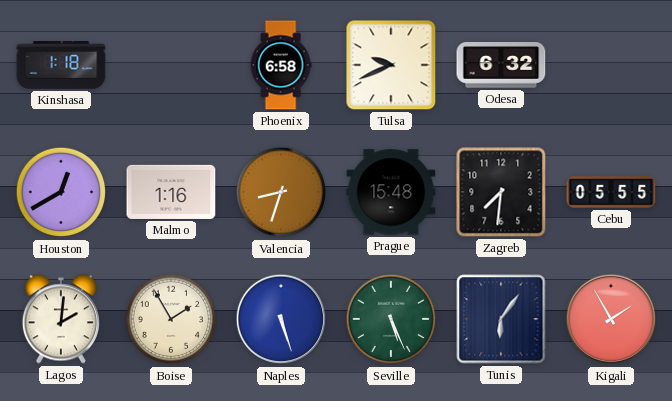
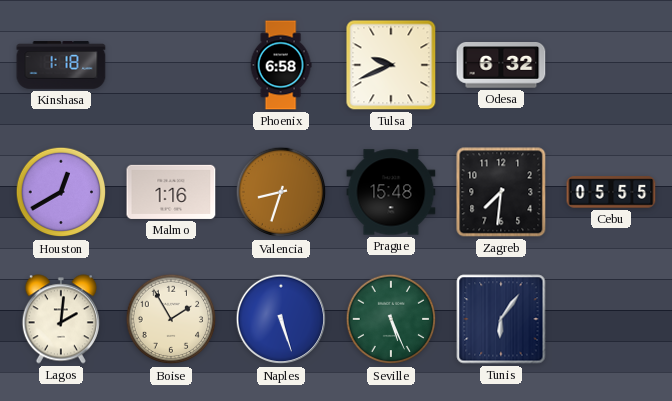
Kigali: 1:55 -> none (611, 319)
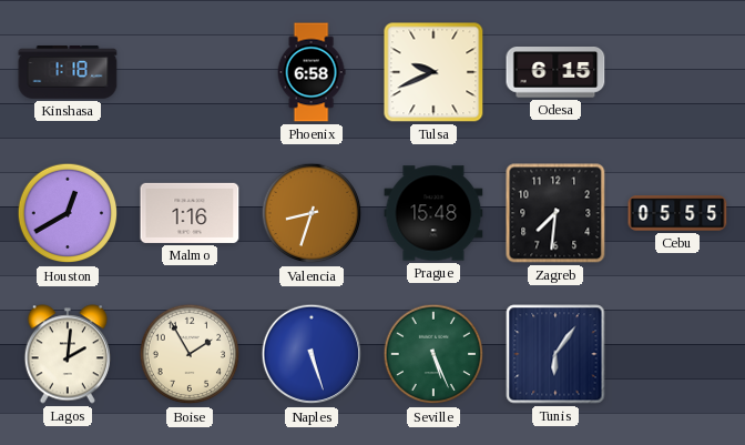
Odesa: 6:32 -> 6:15 (555, 73)
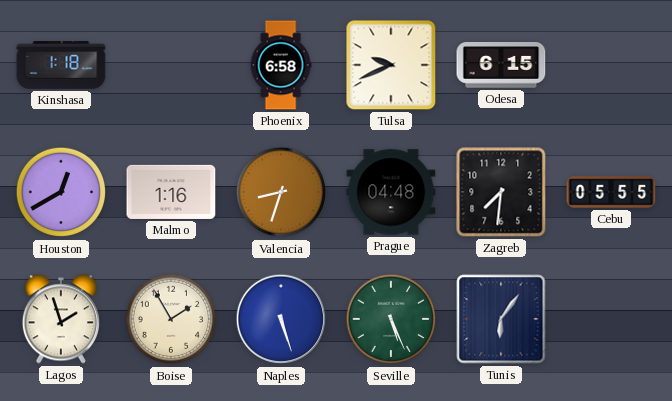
Prague: 15:48 -> 04:48 (391, 192)
Lagos: 2:01 -> 1:57 (61, 319)
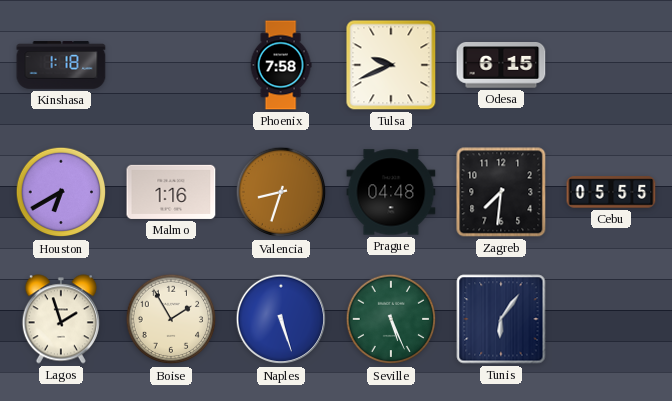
Phoenix: 6:58 -> 7:58 (281, 65)
Houston: 12:40 -> 6:40 (61, 192)
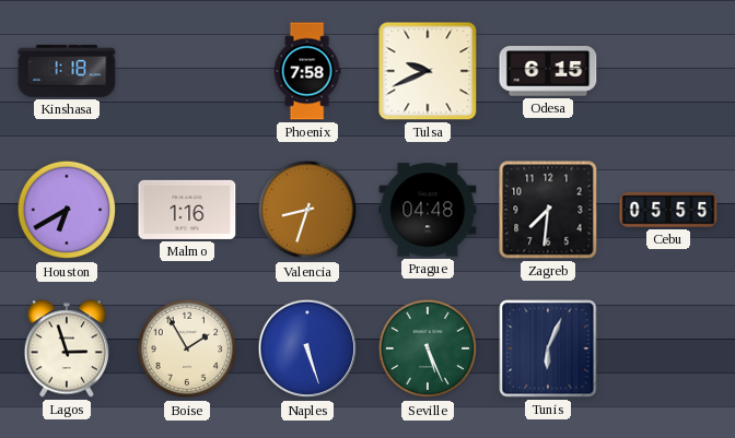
Lagos: 1:57 -> 2:57 (67, 348)
Tunis: 6:06 -> 6:04 (548, 348)
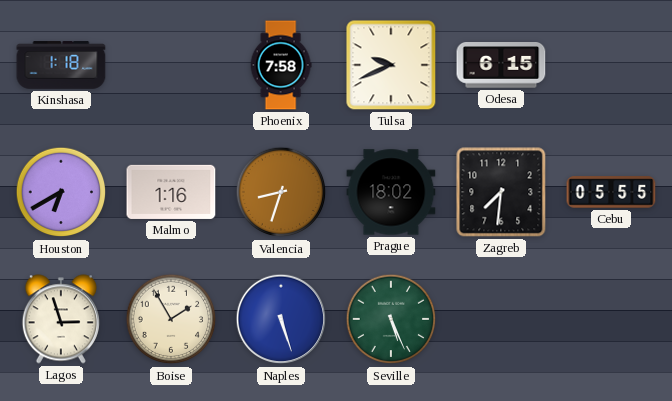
Prague: 04:48 -> 18:02 (391, 192)
Tunis: 6:04 -> none (548, 348)
